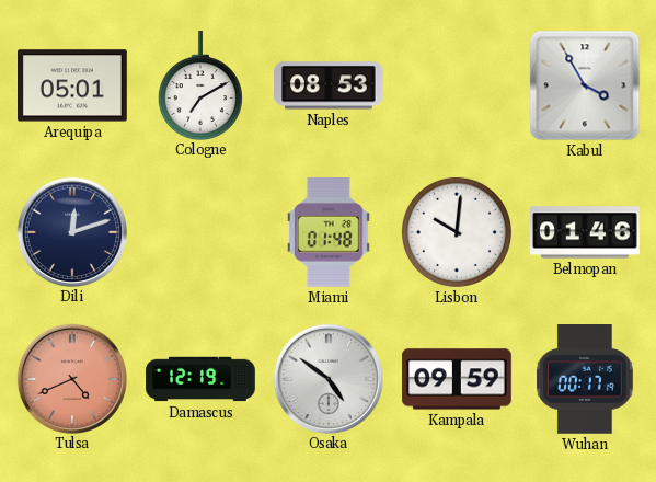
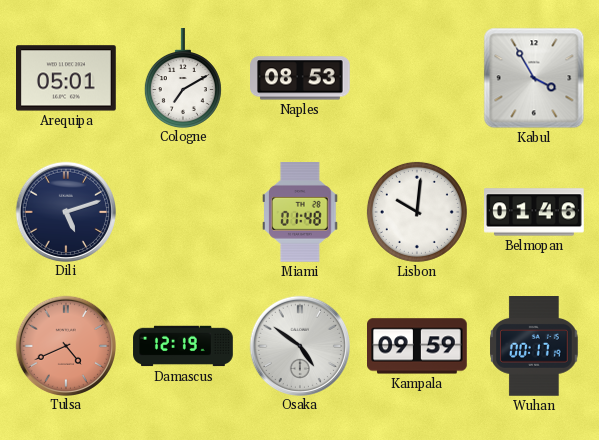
Dili: 12:12 -> 5:12 (65, 211)
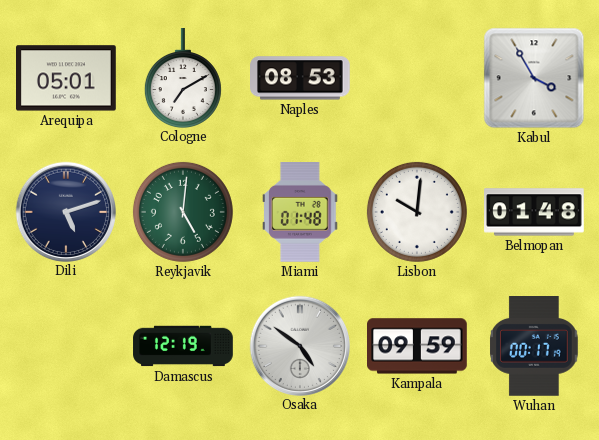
Reykjavik: none -> 5:01 (183, 212)
Belmopan: 01:46 -> 01:48 (534, 212)
Tulsa: 4:41 -> none (65, 345)
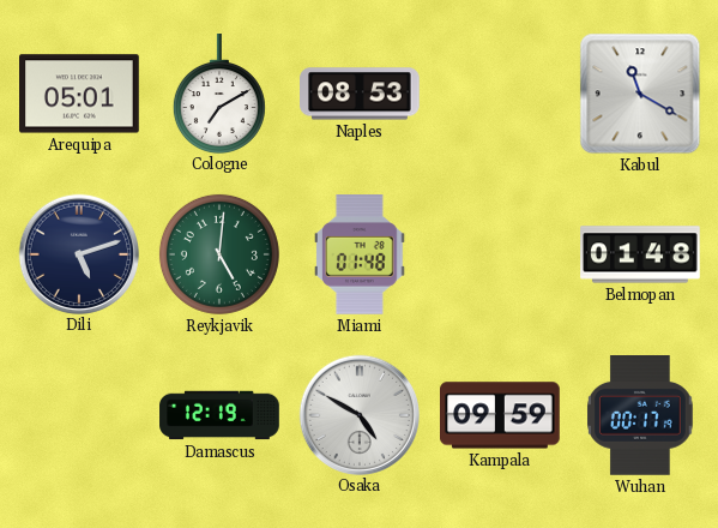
Kabul: 3:55 -> 11:20 (640, 94)
Lisbon: 10:01 -> none (417, 212)
Osaka: 4:51 -> 4:50 (358, 414)
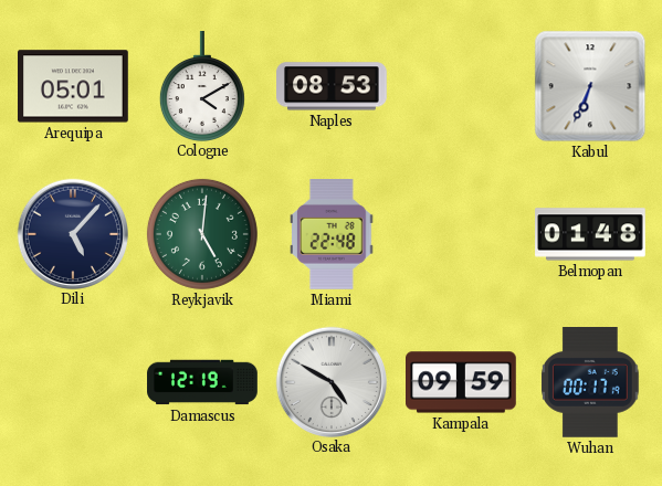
Cologne: 7:10 -> 4:10 (202, 86)
Kabul: 11:20 -> 6:34 (590, 86)
Dili: 5:12 -> 5:07 (72, 233)
Miami: 01:48 -> 22:48 (333, 235)
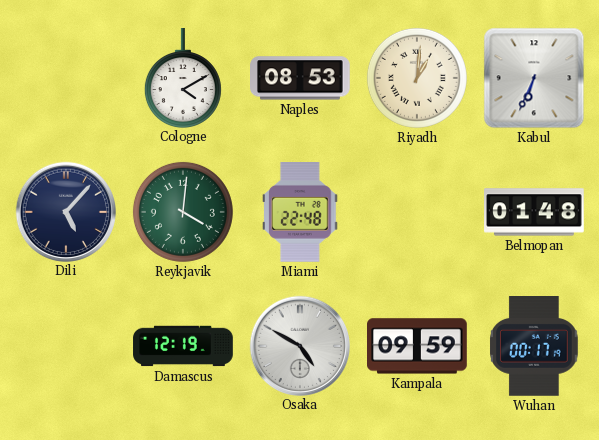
Arequipa: 05:01 -> none (74, 86)
Riyadh: none -> 1:01 (417, 78)
Reykjavik: 5:01 -> 4:01 (183, 212)
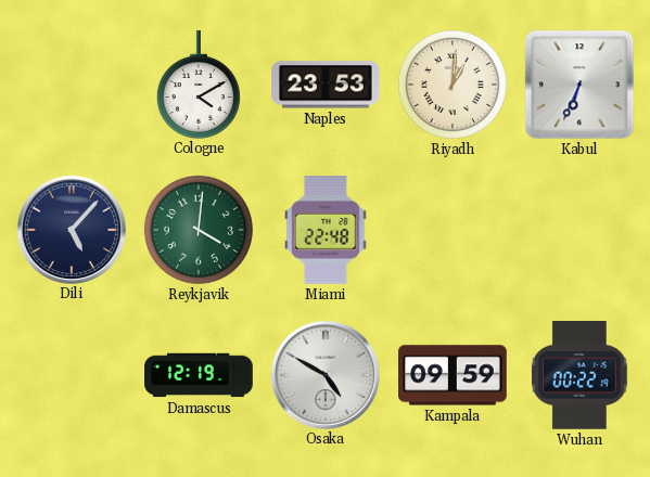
Naples: 08:53 -> 23:53 (327, 85)
Belmopan: 01:48 -> none (534, 212)
Wuhan: 00:17 -> 00:22 (581, 376)
